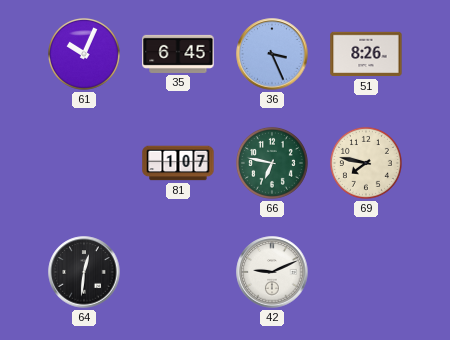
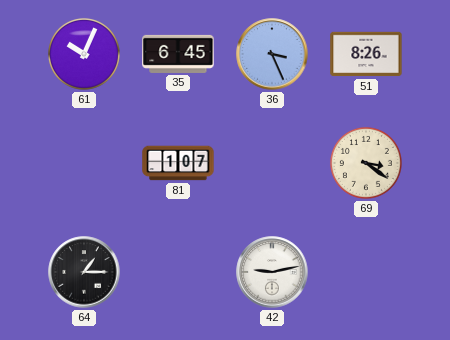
66: 6:47 -> none (272, 163)
69: 7:47 -> 3:21 (366, 163)
64: 12:31 -> 1:15 (84, 272)
42: 9:11 -> 9:13 (272, 272)
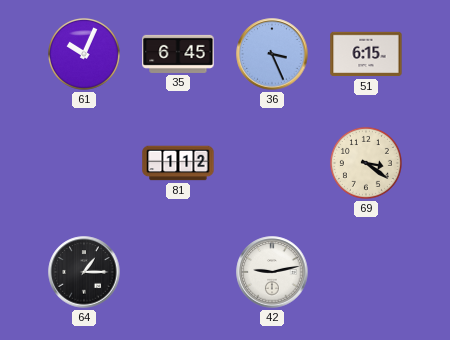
51: 8:26 -> 6:15 (366, 54)
81: 1:07 -> 1:12 (178, 163)
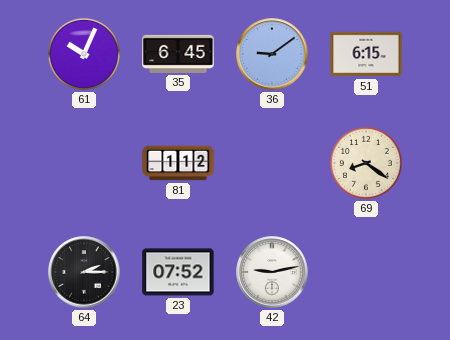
36: 3:26 -> 9:09 (272, 54)
69: 3:21 -> 8:21 (366, 163)
64: 1:15 -> 2:15 (84, 272)
23: none -> 07:52 (178, 272)
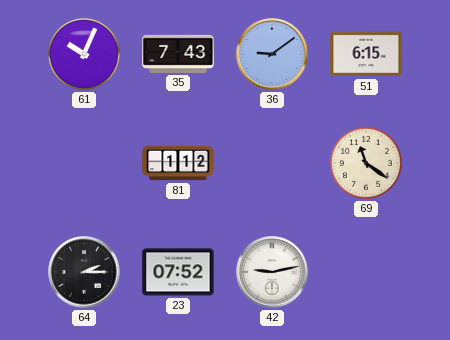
35: 6:45 -> 7:43 (178, 54)
69: 8:21 -> 11:21 (366, 163)
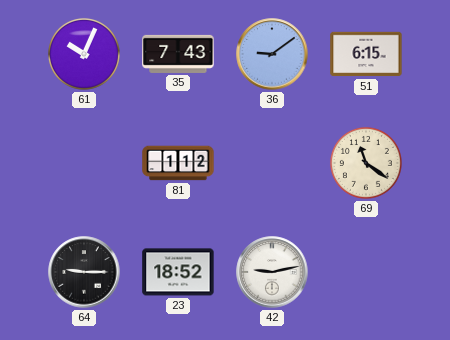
64: 2:15 -> 9:15 (84, 272)
23: 07:52 -> 18:52 (178, 272)
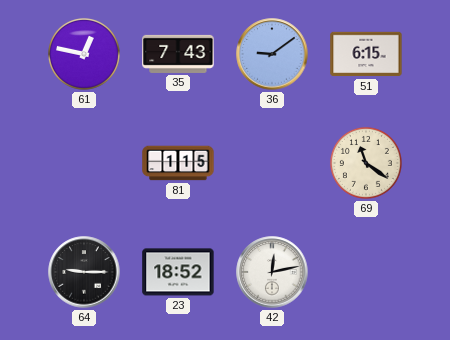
61: 10:04 -> 12:47 (84, 54)
81: 1:12 -> 1:15 (178, 163)
42: 9:13 -> 12:13 (272, 272)
